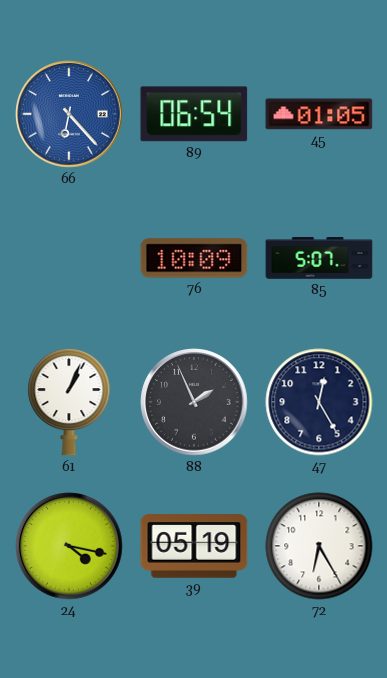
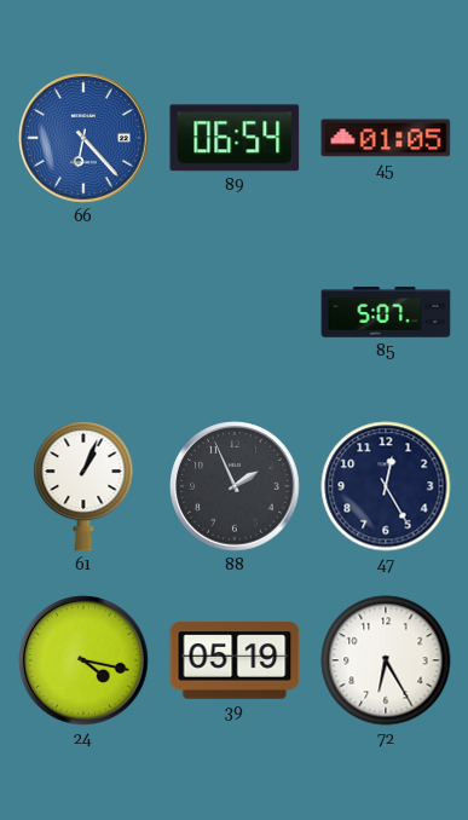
76: 10:09 -> none (194, 258)
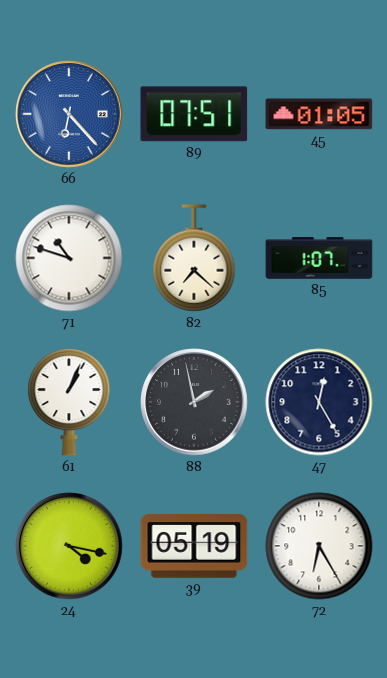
89: 06:54 -> 07:51 (194, 114)
71: none -> 10:48 (69, 258)
82: none -> 7:22 (194, 258)
85: 5:07 -> 1:07 (319, 258)
88: 1:56 -> 1:58 (194, 402)
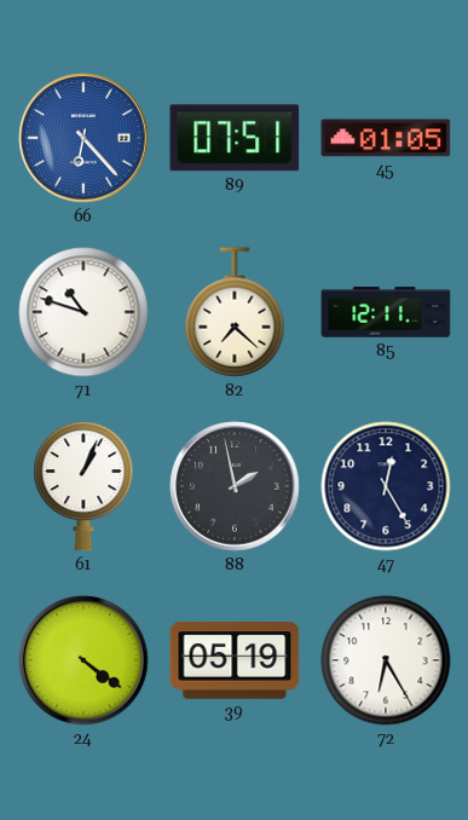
85: 1:07 -> 12:11 (386, 312)
24: 4:17 -> 4:21 (83, 660)
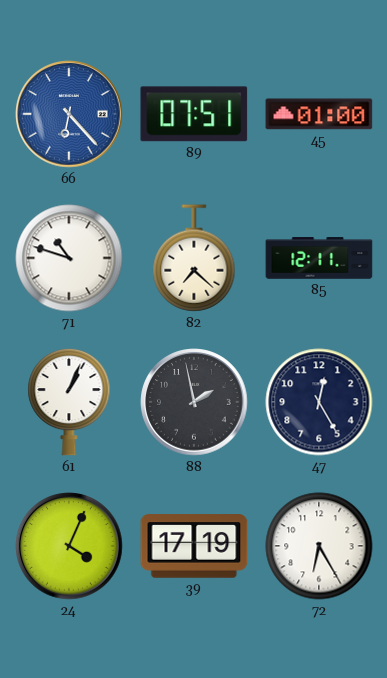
45: 01:05 -> 01:00 (319, 114)
24: 4:21 -> 4:04 (69, 546)
39: 05:19 -> 17:19 (194, 546)
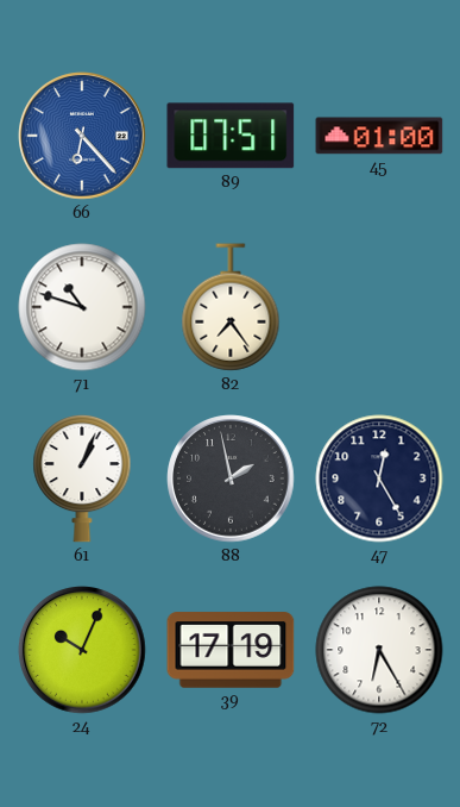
82: 7:22 -> 7:24 (231, 307)
85: 12:11 -> none (319, 258)
24: 4:04 -> 10:04 (82, 650)
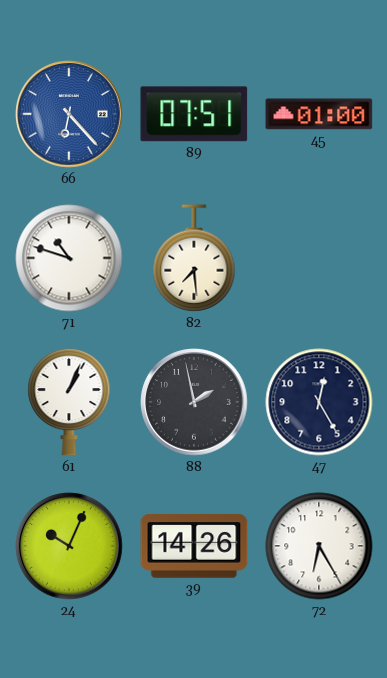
82: 7:24 -> 7:29 (194, 258)
39: 17:19 -> 14:26 (194, 546)
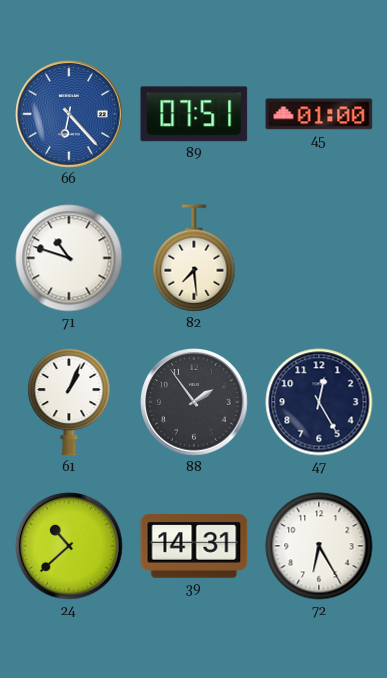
88: 1:58 -> 1:54 (194, 402)
24: 10:04 -> 10:38 (69, 546)
39: 14:26 -> 14:31 (194, 546)
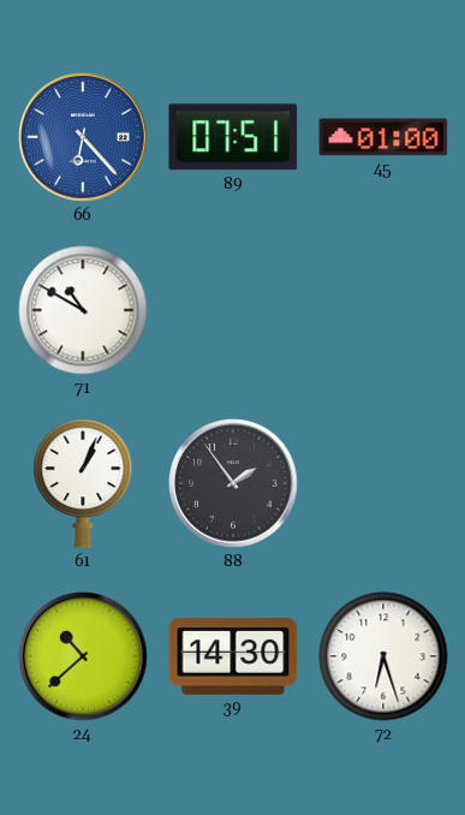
71: 10:48 -> 10:50 (83, 310)
82: 7:29 -> none (194, 258)
47: 12:25 -> none (319, 402)
39: 14:31 -> 14:30 (233, 656)
72: 6:25 -> 6:27 (383, 656)
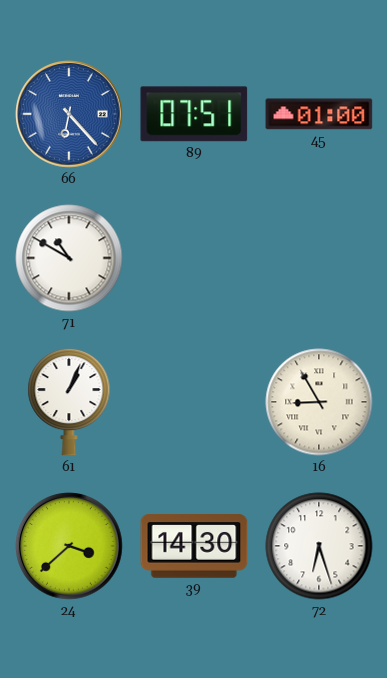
88: 1:54 -> none (233, 483)
16: none -> 8:55 (319, 402)
24: 10:38 -> 3:38 (69, 546)
